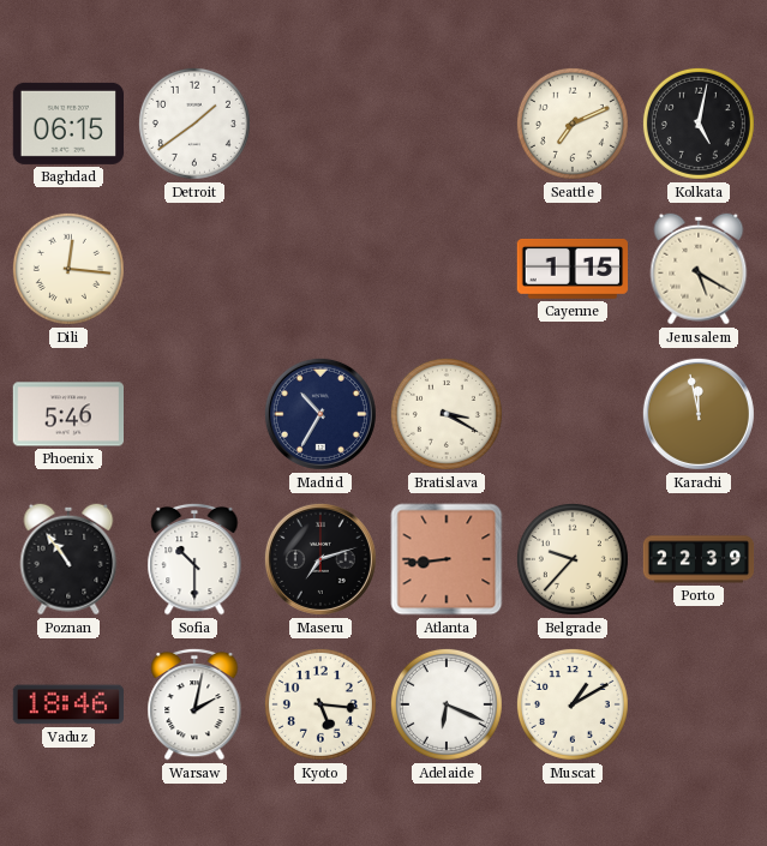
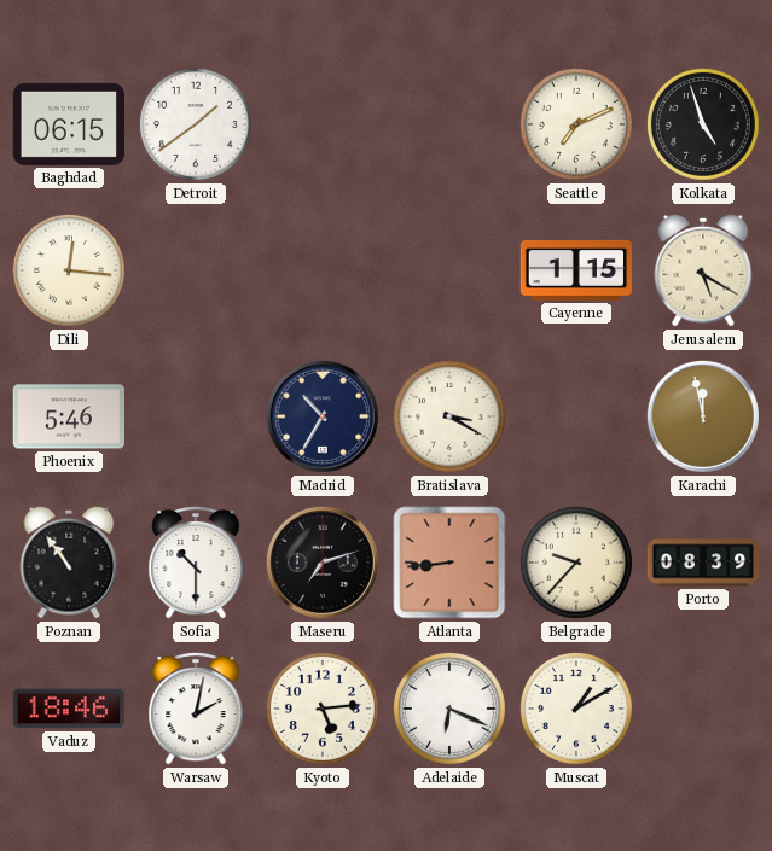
Kolkata: 5:02 -> 4:57 (703, 124)
Porto: 22:39 -> 08:39 (703, 563)
Kyoto: 5:16 -> 5:14 (323, 709)
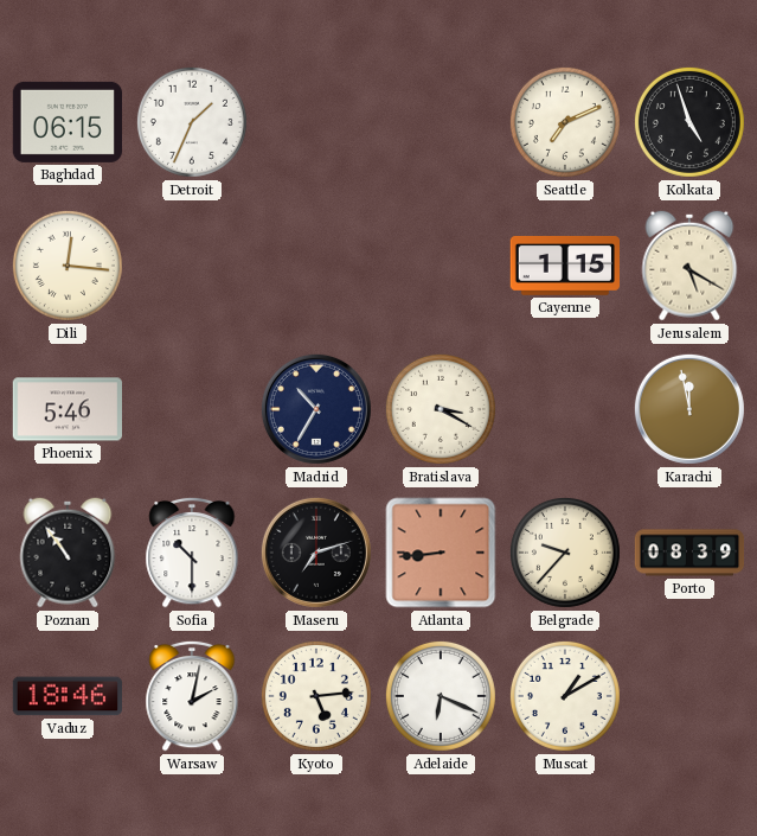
Detroit: 1:39 -> 1:34 (192, 122)
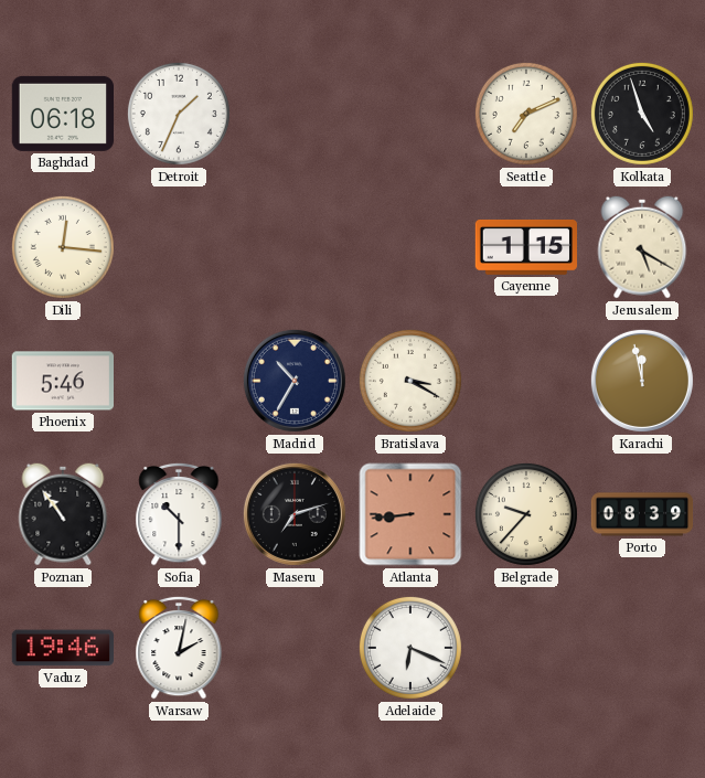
Baghdad: 06:15 -> 06:18 (62, 114)
Vaduz: 18:46 -> 19:46 (62, 648)
Kyoto: 5:14 -> none (316, 696)
Muscat: 1:10 -> none (565, 696)
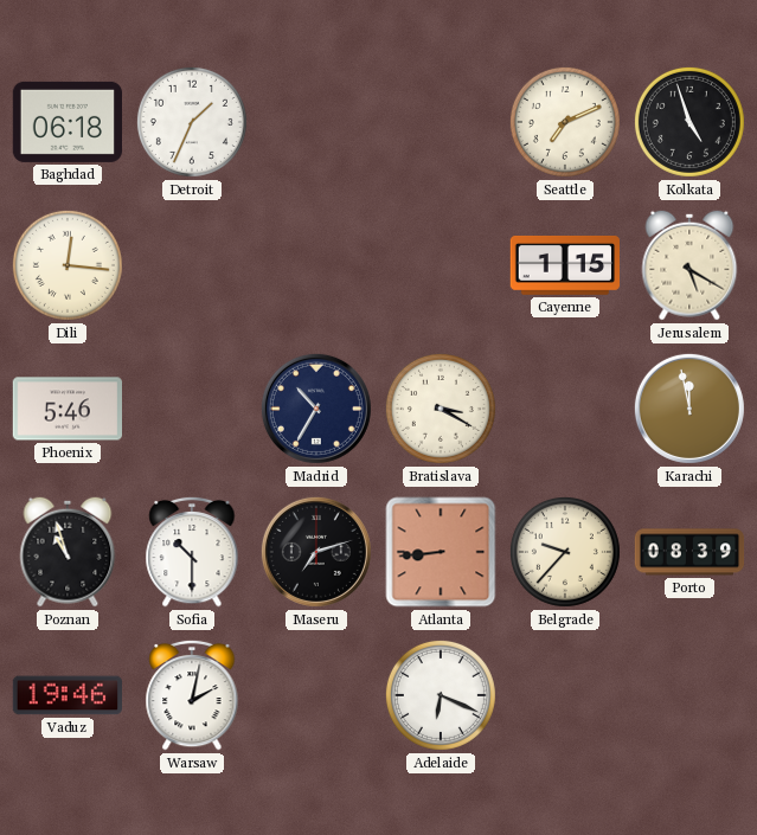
Poznan: 10:54 -> 10:57 (68, 552)
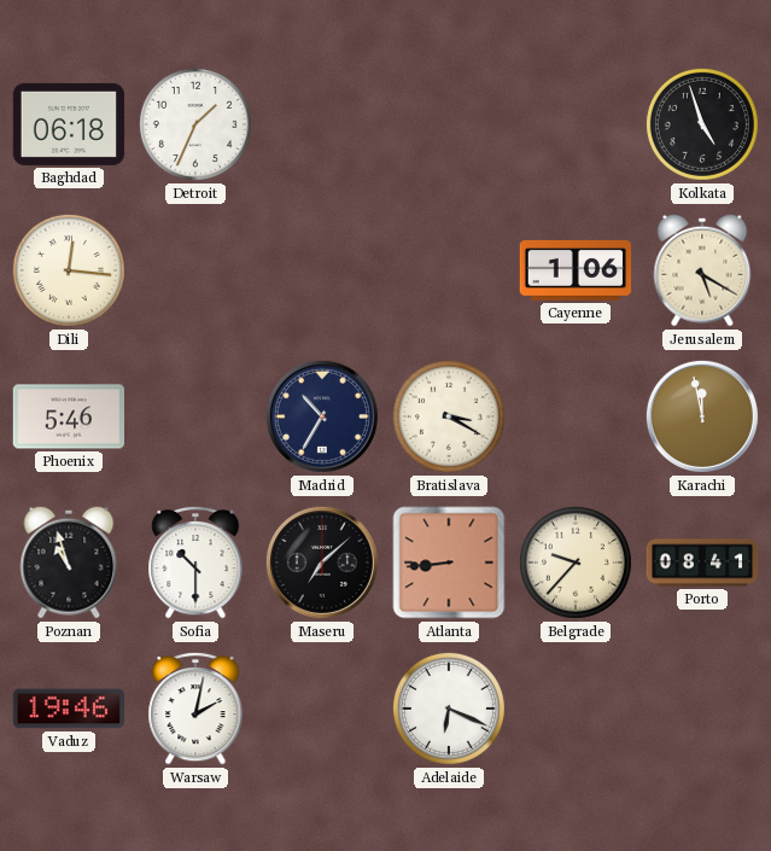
Seattle: 7:11 -> none (565, 122)
Cayenne: 1:15 -> 1:06 (574, 270)
Maseru: 7:12 -> 7:08 (322, 563)
Porto: 08:39 -> 08:41 (702, 563)
